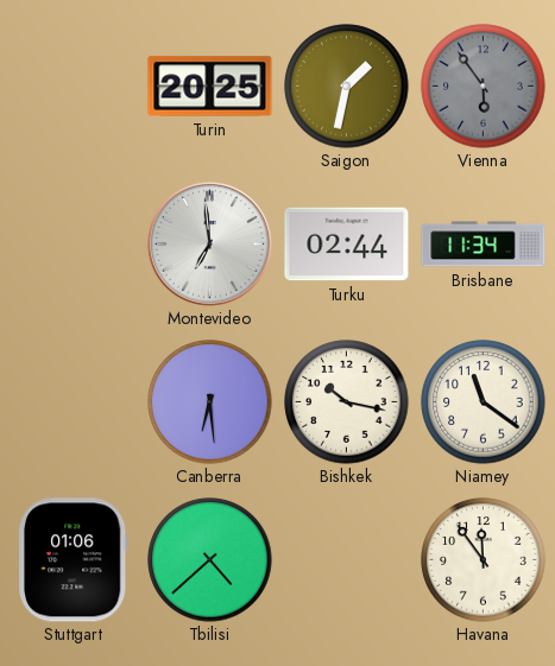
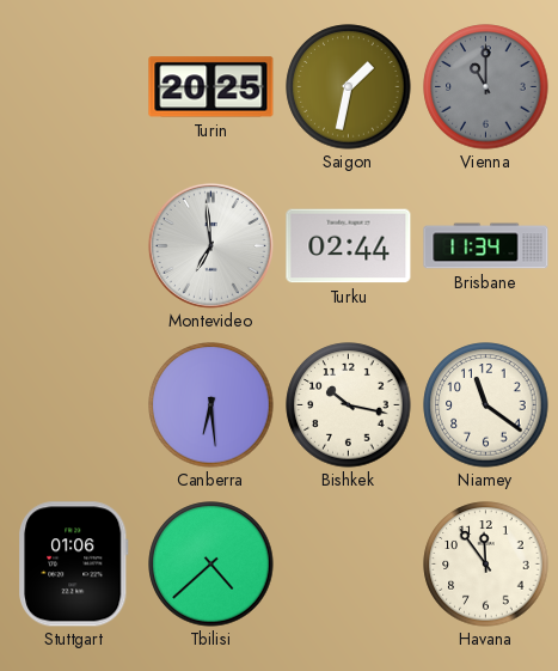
Vienna: 5:54 -> 11:00 (486, 87)
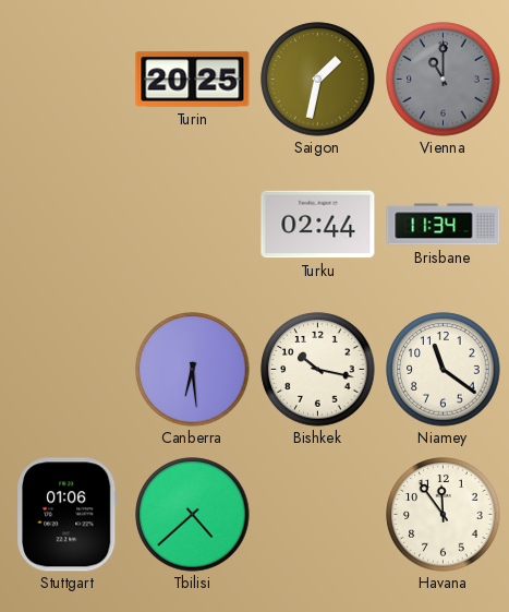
Montevideo: 6:59 -> none (210, 245)
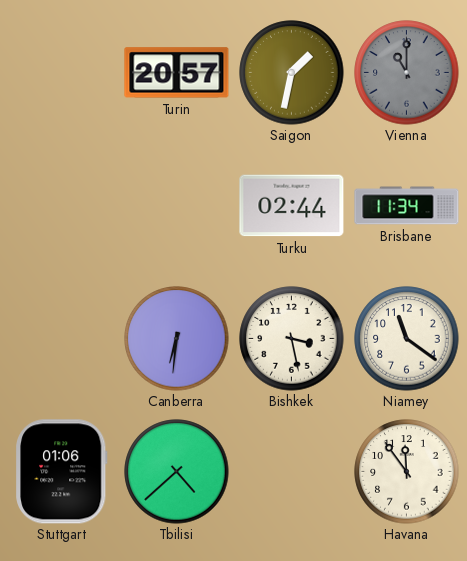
Turin: 20:25 -> 20:57 (177, 73)
Canberra: 6:29 -> 6:31 (177, 339)
Bishkek: 10:17 -> 3:28 (292, 339)
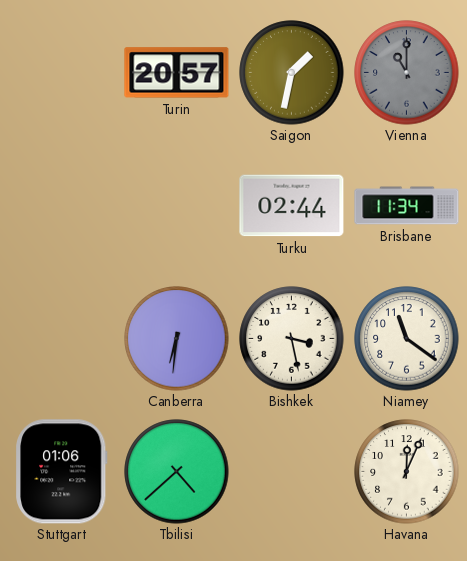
Havana: 11:54 -> 12:04 (407, 472)
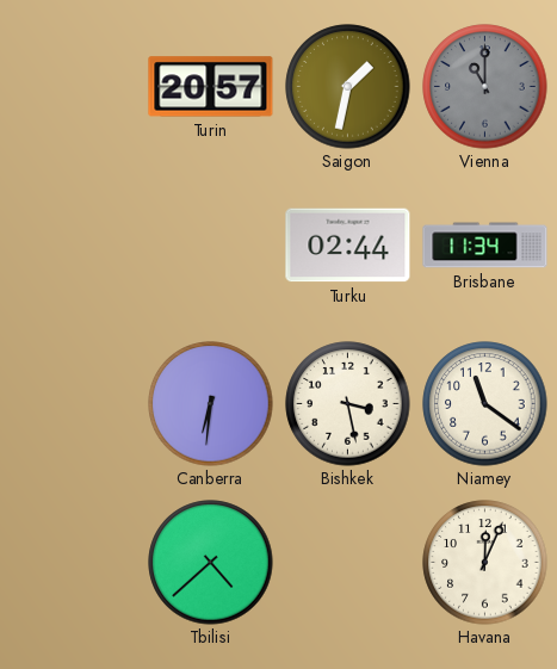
Stuttgart: 01:06 -> none (62, 472)
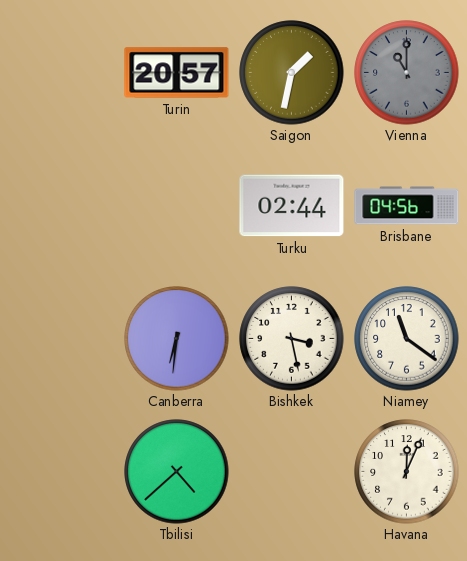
Brisbane: 11:34 -> 04:56 (407, 206)
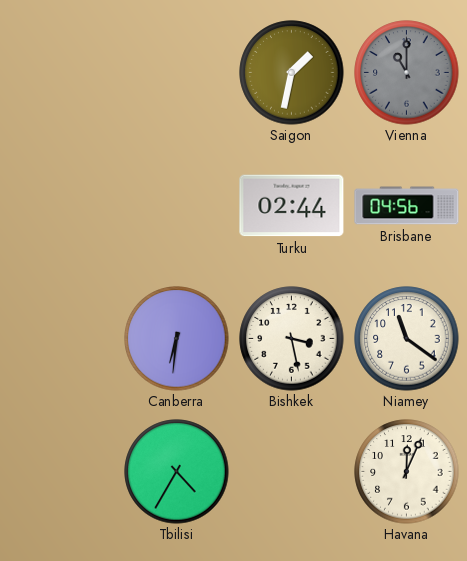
Turin: 20:57 -> none (177, 73)
Tbilisi: 4:38 -> 4:35 (177, 472)
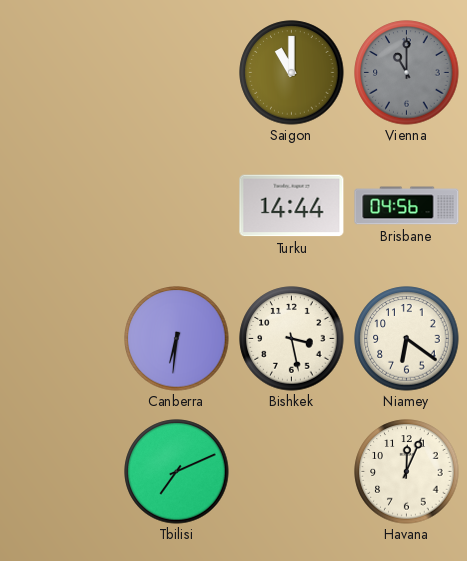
Saigon: 1:32 -> 11:00 (292, 73)
Turku: 02:44 -> 14:44 (292, 206)
Niamey: 11:21 -> 6:21 (407, 339)
Tbilisi: 4:35 -> 7:11 (177, 472)
